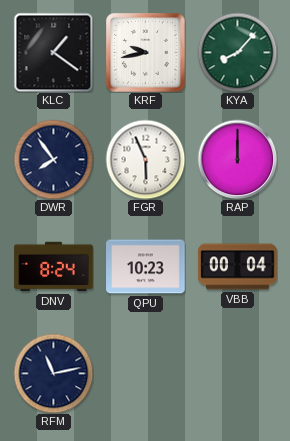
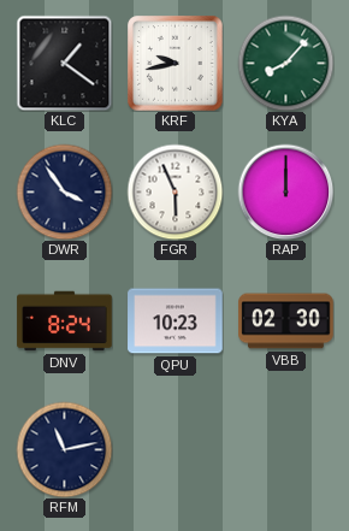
DWR: 7:54 -> 3:54 (64, 191)
VBB: 00:04 -> 02:30 (286, 321)
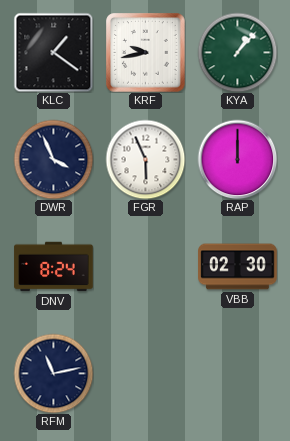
KYA: 8:07 -> 1:07 (237, 52)
DWR: 3:54 -> 3:56 (53, 159)
QPU: 10:23 -> none (176, 321)
